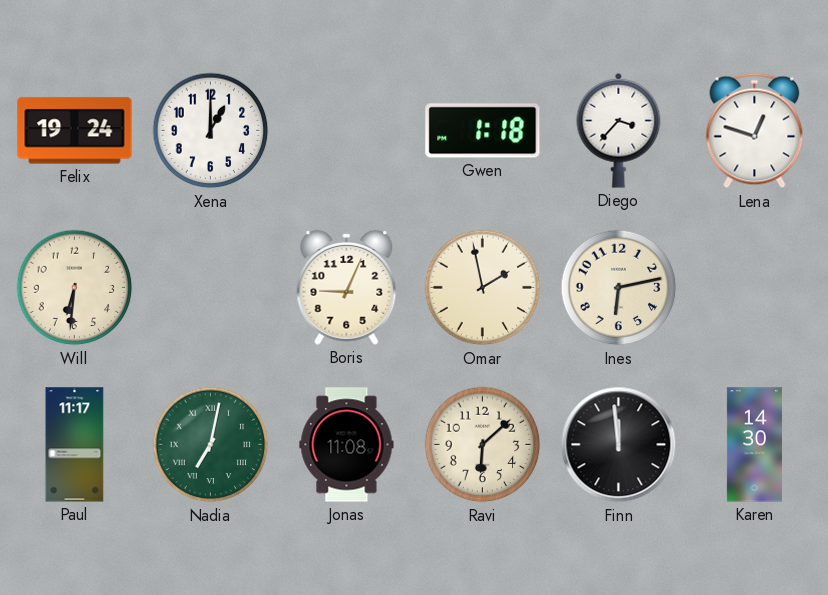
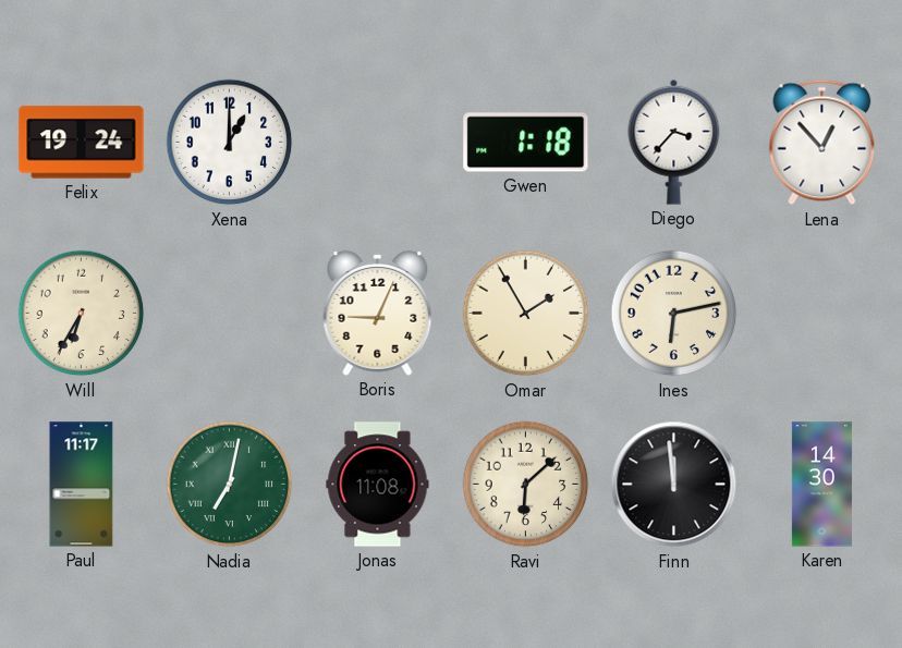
Lena: 12:48 -> 12:53 (822, 143)
Will: 6:31 -> 6:35 (82, 314)
Omar: 1:58 -> 1:55 (526, 314)
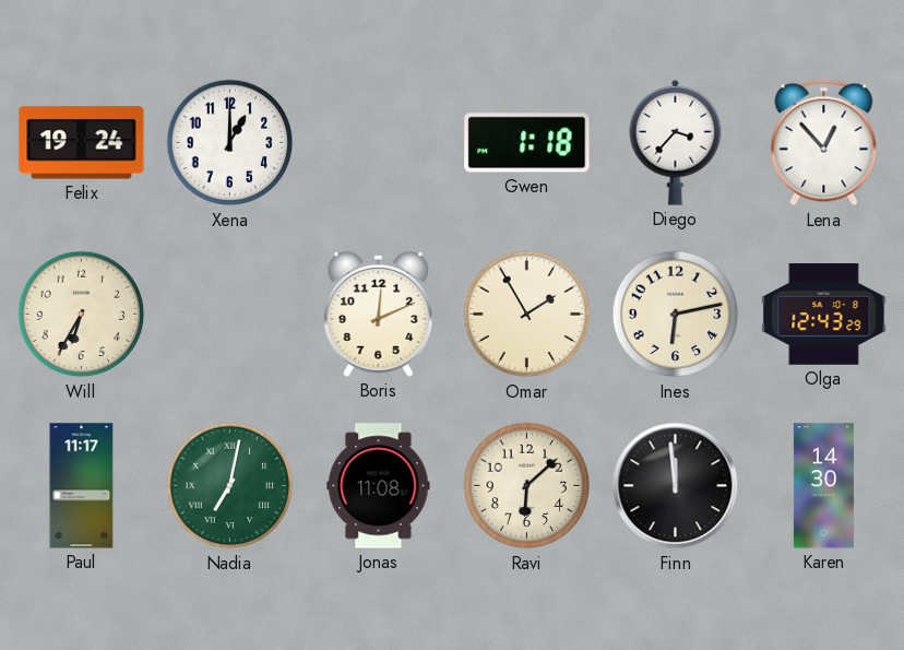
Boris: 9:04 -> 12:11 (379, 314)
Olga: none -> 12:43 (824, 315)
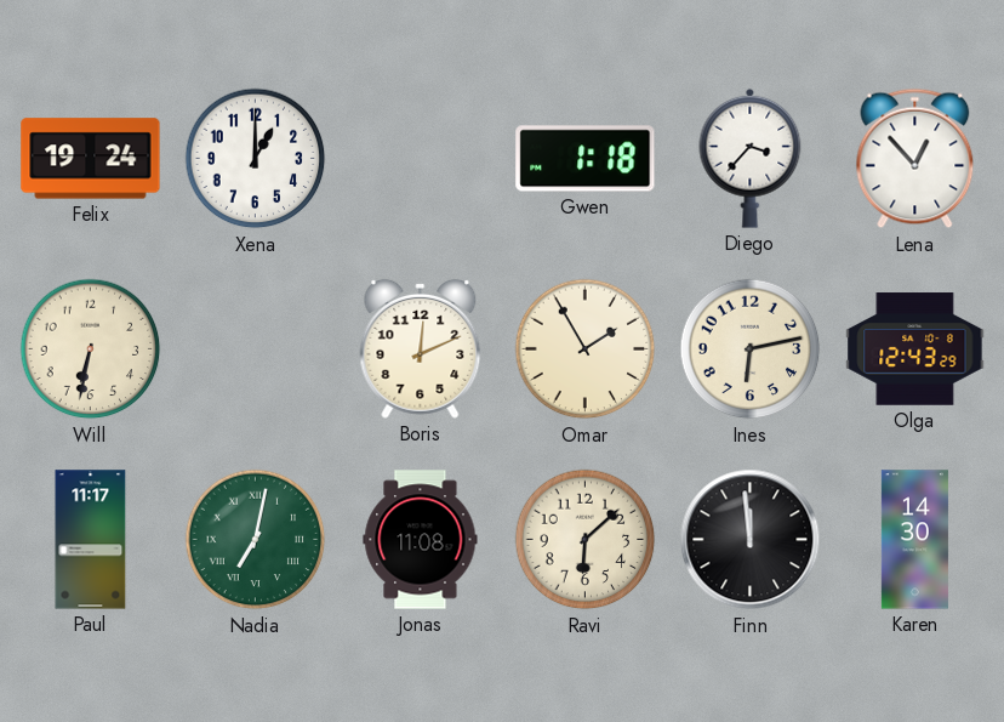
Will: 6:35 -> 6:32 (91, 349)
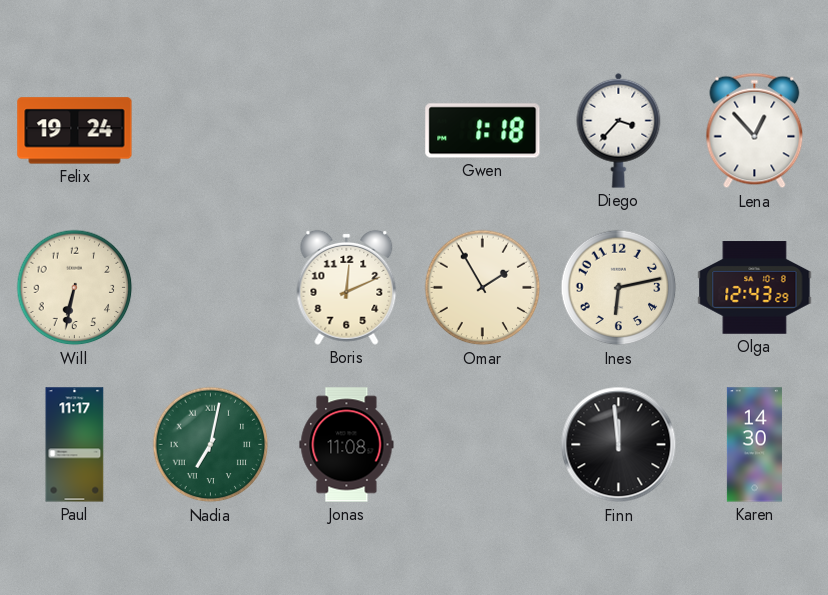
Xena: 1:00 -> none (256, 159)
Ravi: 6:08 -> none (586, 540)
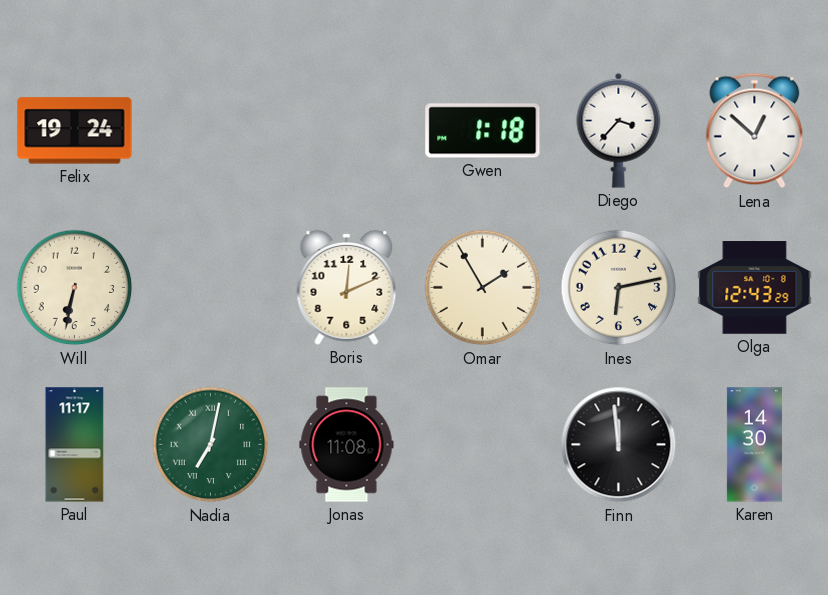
Lena: 12:53 -> 12:52 (755, 131)
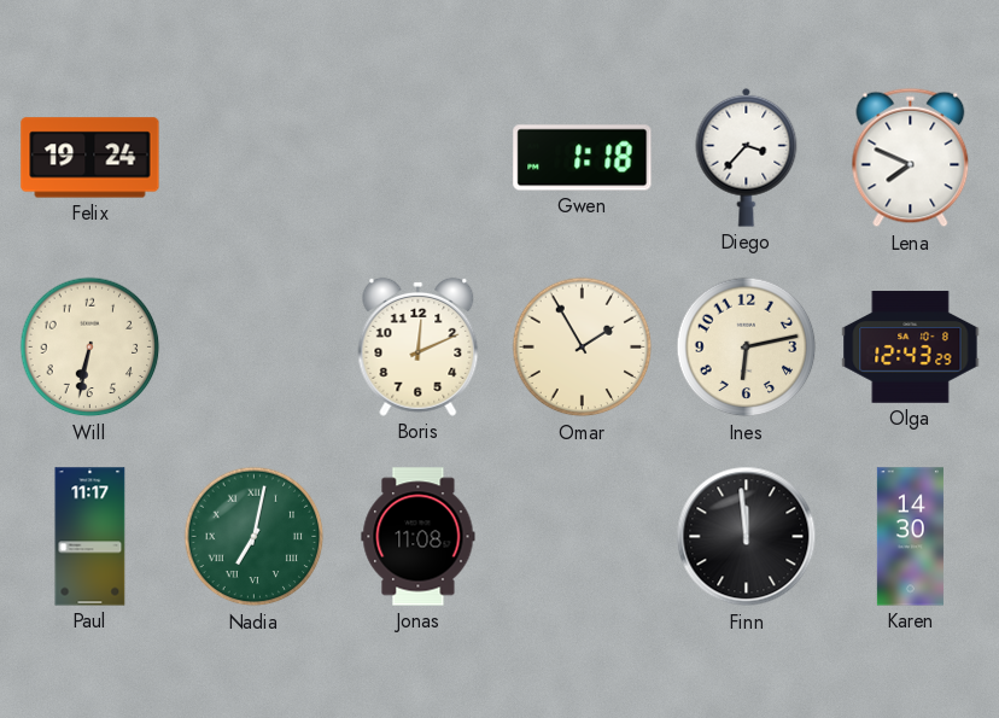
Lena: 12:52 -> 7:49 (911, 158)
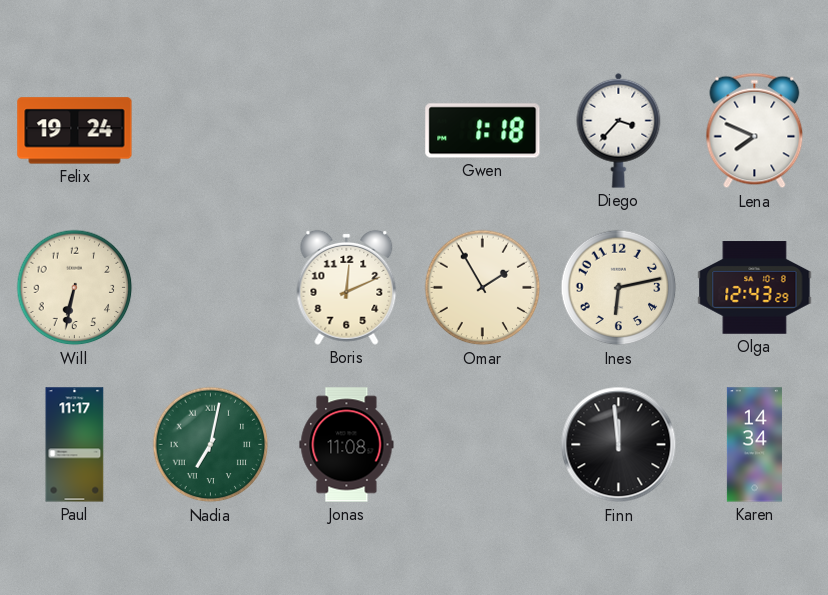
Karen: 14:30 -> 14:34 (754, 445)
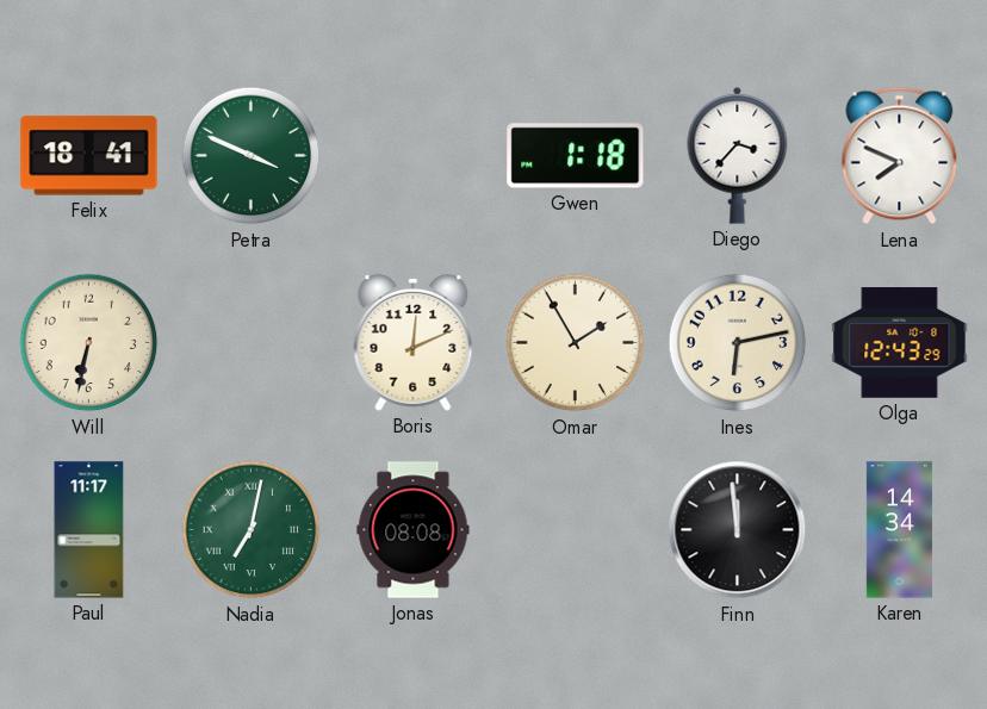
Felix: 19:24 -> 18:41 (89, 156)
Petra: none -> 3:49 (252, 156)
Jonas: 11:08 -> 08:08 (414, 530)
